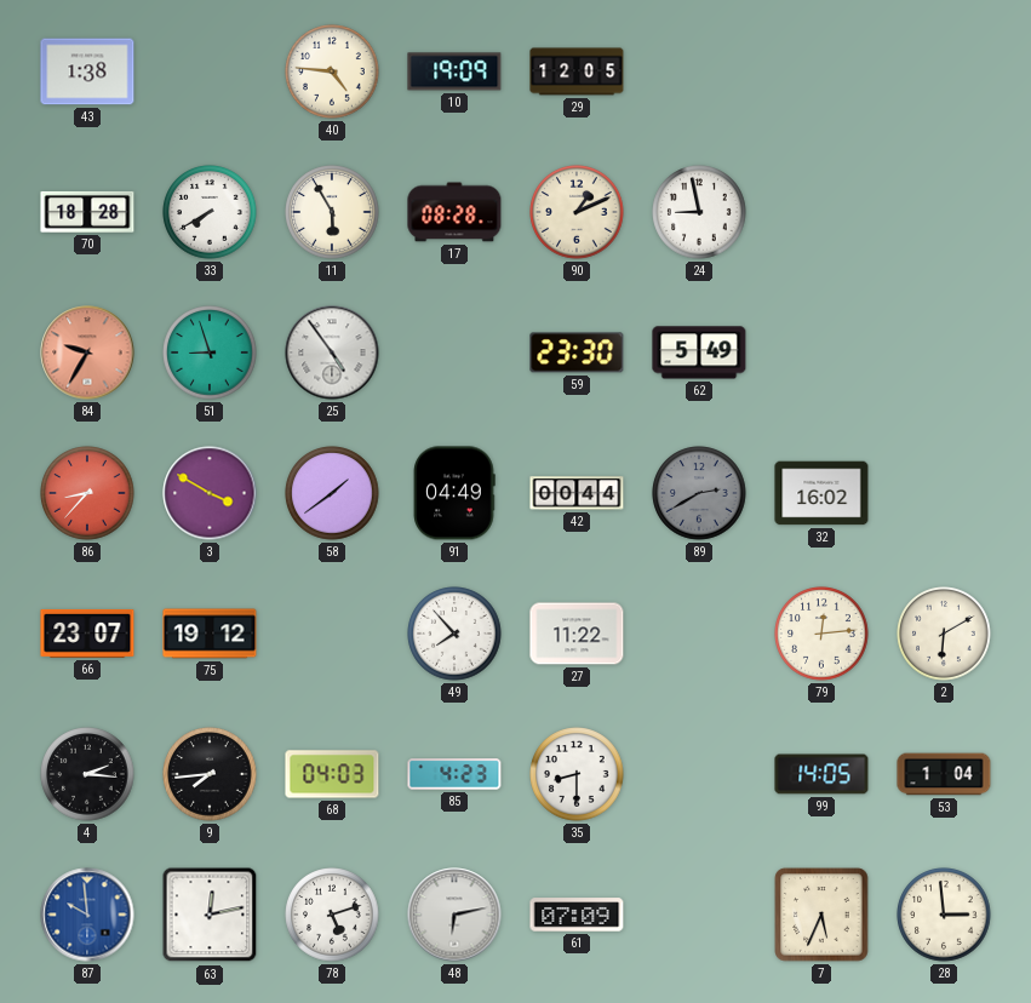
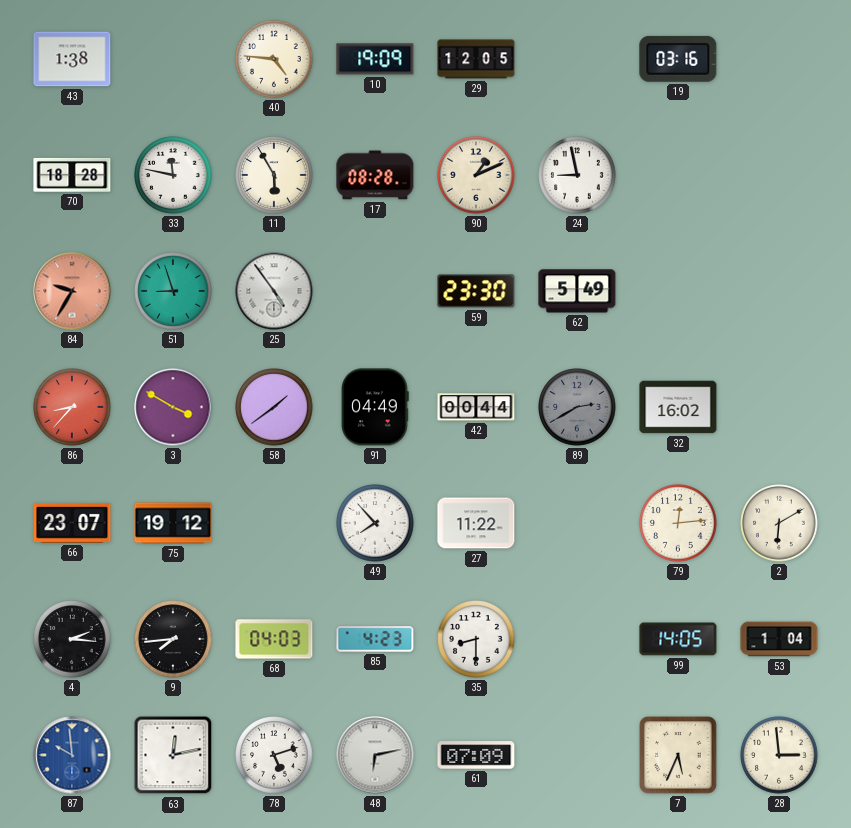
19: none -> 03:16 (678, 59)
33: 7:40 -> 11:47 (173, 175)
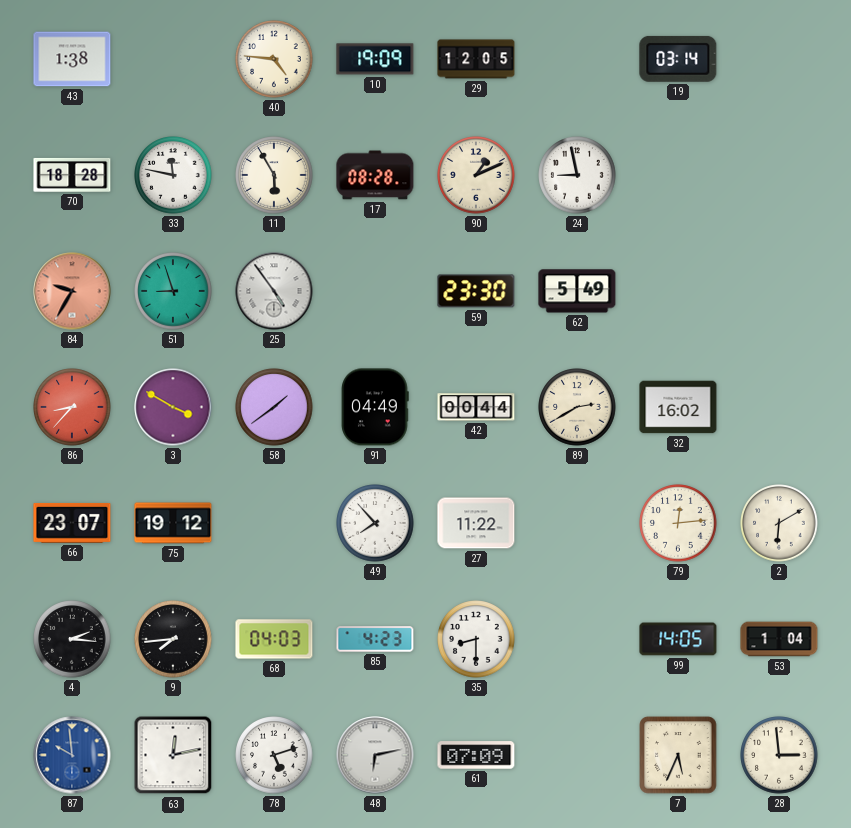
19: 03:16 -> 03:14 (678, 59)
89 dial: grey -> cream (577, 407)
